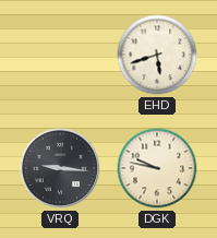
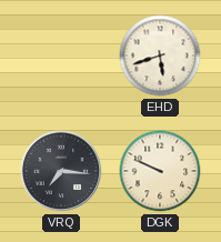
VRQ: 9:16 -> 7:16 (61, 171)
DGK: 9:47 -> 9:49 (160, 171)
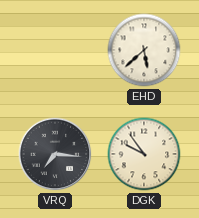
EHD: 5:42 -> 5:38 (144, 50)
DGK: 9:49 -> 9:54 (144, 154)
